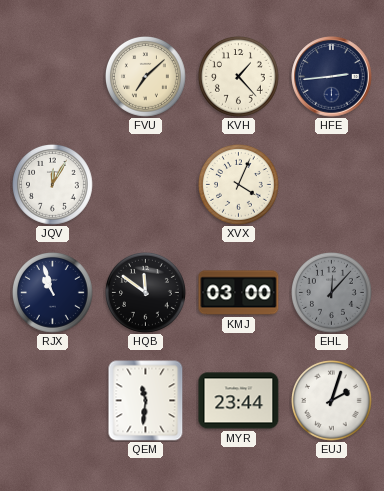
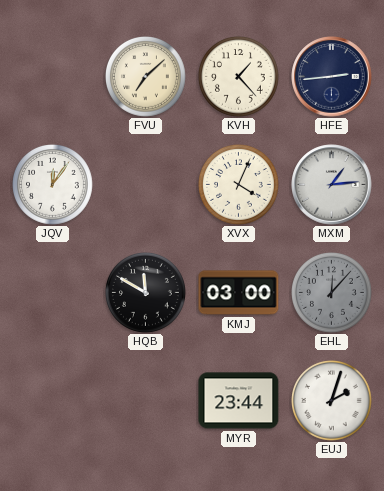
JQV: 12:05 -> 12:06 (53, 185)
MXM: none -> 1:14 (332, 185)
RJX: 10:57 -> none (53, 293)
HQB: 11:51 -> 11:50 (146, 293)
QEM: 11:31 -> none (146, 400)
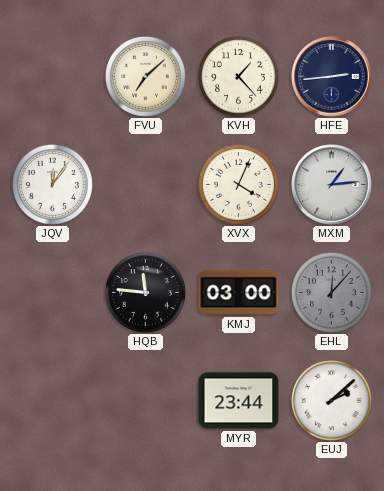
HQB: 11:50 -> 11:46 (146, 293)
EUJ: 2:03 -> 2:08 (332, 401)
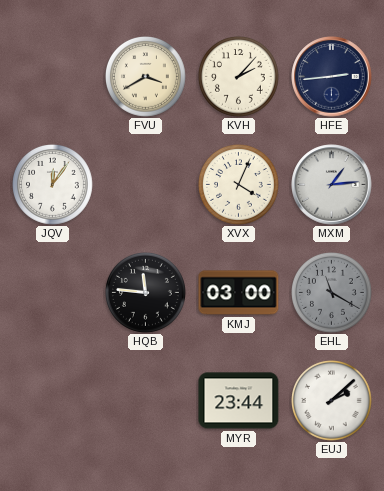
FVU: 7:08 -> 3:40 (146, 77)
KVH: 1:23 -> 2:07 (239, 77)
EHL: 12:07 -> 11:20 (332, 293)
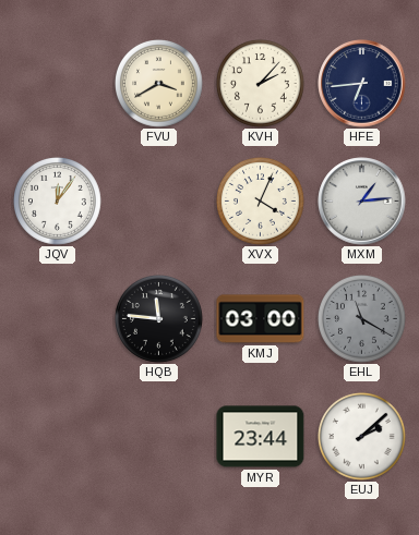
HFE: 2:44 -> 6:44 (362, 84)
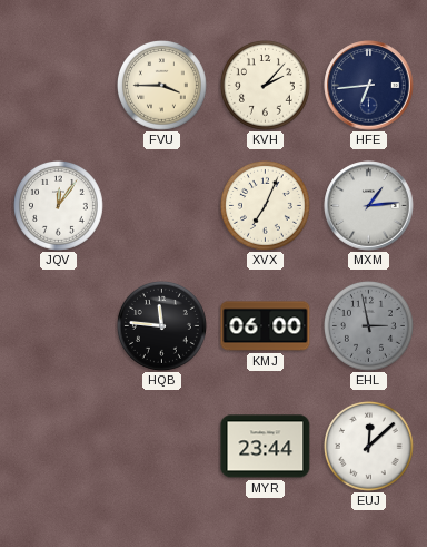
FVU: 3:40 -> 3:45 (162, 86)
XVX: 4:04 -> 7:04 (266, 206)
KMJ: 03:00 -> 06:00 (266, 326)
EHL: 11:20 -> 2:58 (369, 326)
EUJ: 2:08 -> 12:08 (369, 447)
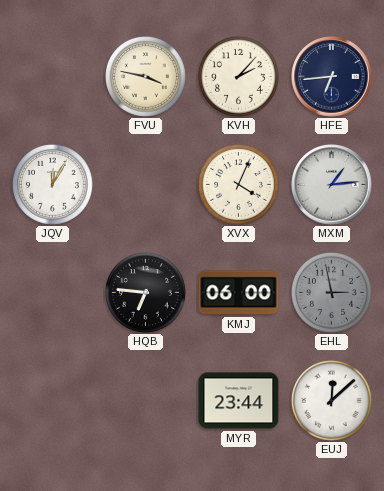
FVU: 3:45 -> 3:47 (146, 77)
JQV: 12:06 -> 12:05 (53, 185)
XVX: 7:04 -> 4:04 (239, 185)
HQB: 11:46 -> 6:46 (146, 293)
